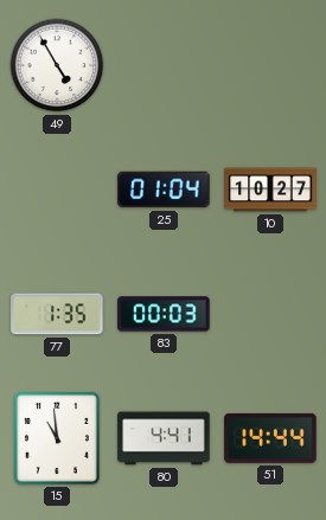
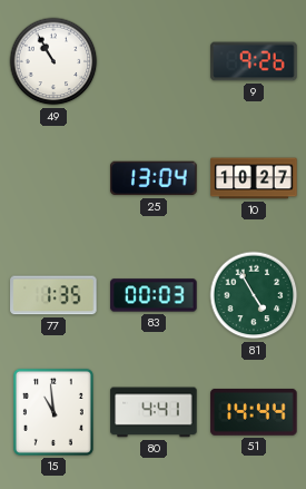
49: 4:55 -> 10:55 (53, 61)
9: none -> 9:26 (254, 61)
25: 01:04 -> 13:04 (154, 178)
81: none -> 4:55 (254, 295)
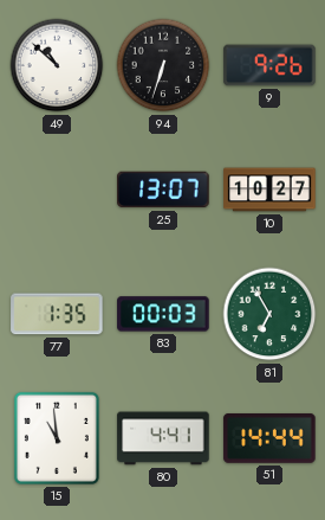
49: 10:55 -> 10:52 (57, 65)
94: none -> 6:33 (163, 65)
25: 13:04 -> 13:07 (163, 190)
81: 4:55 -> 6:55 (269, 314)
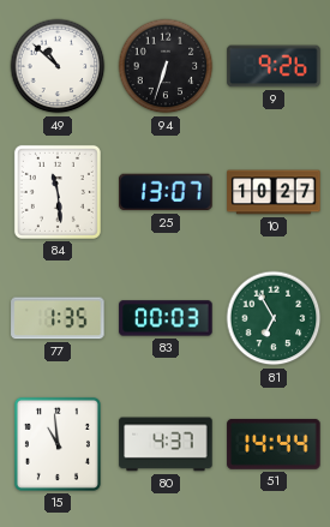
84: none -> 11:29 (58, 192)
80: 4:41 -> 4:37 (166, 444)
